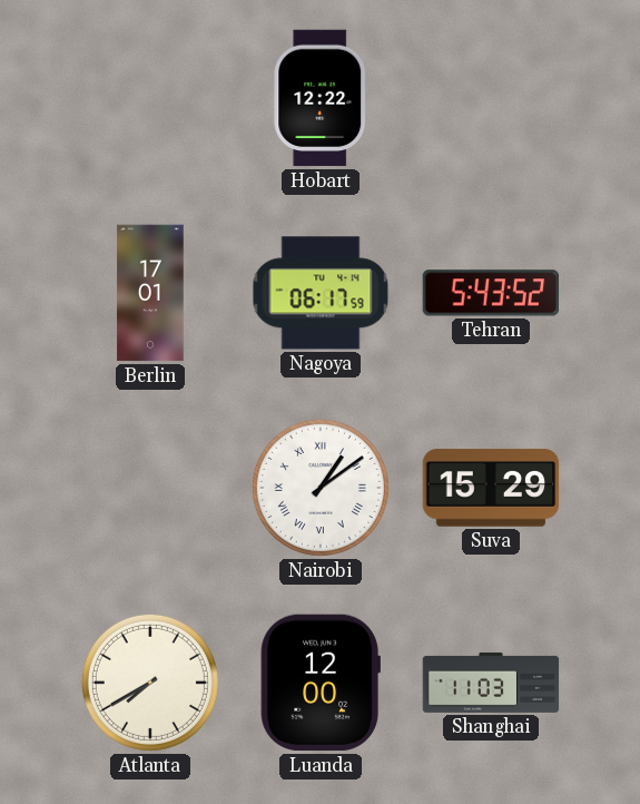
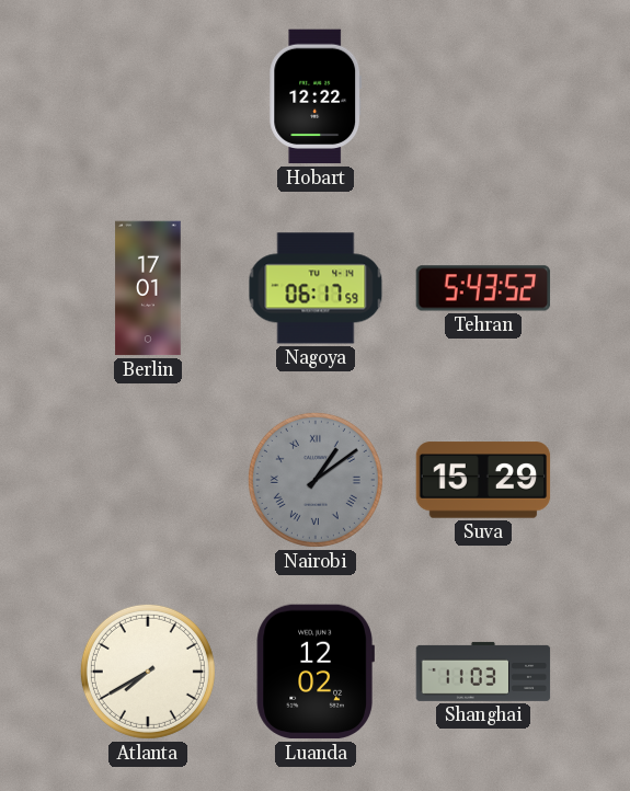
Nairobi dial: white -> grey (316, 480)
Luanda: 12:00 -> 12:02 (316, 672)
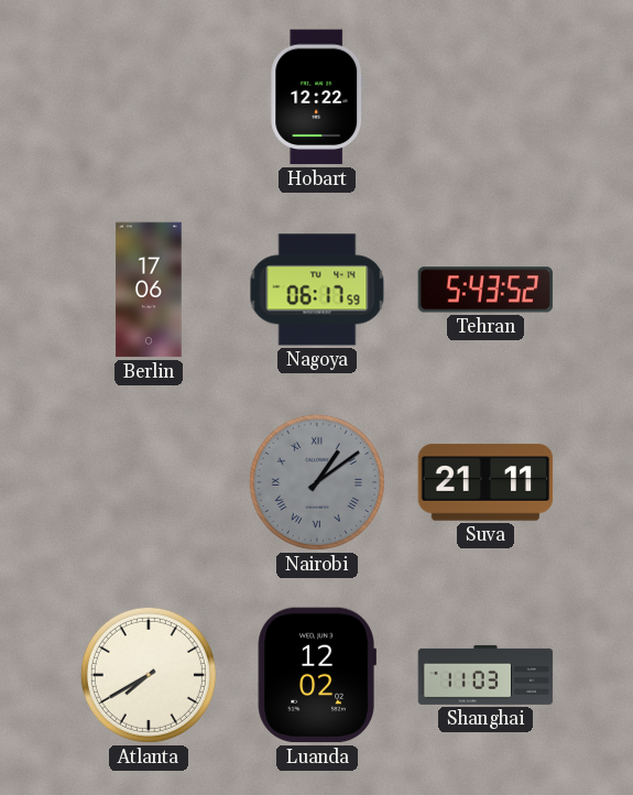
Berlin: 17:01 -> 17:06 (149, 290)
Suva: 15:29 -> 21:11 (485, 482)
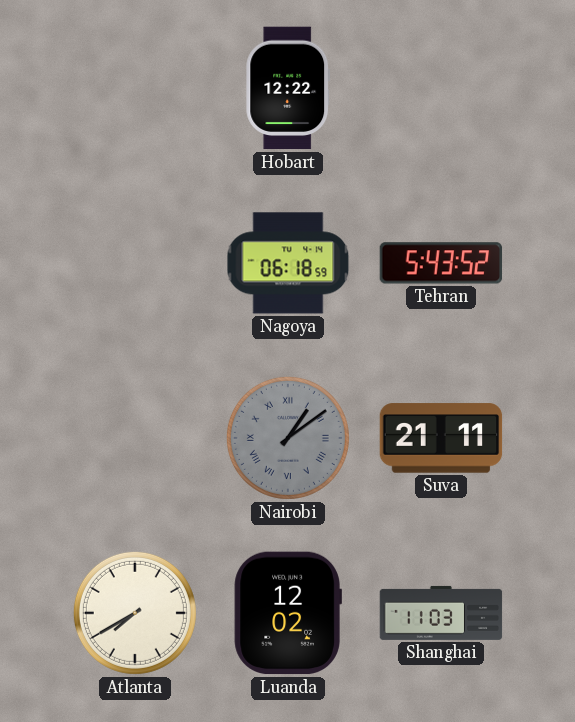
Berlin: 17:06 -> none (149, 290)
Nagoya: 06:17 -> 06:18 (288, 263)
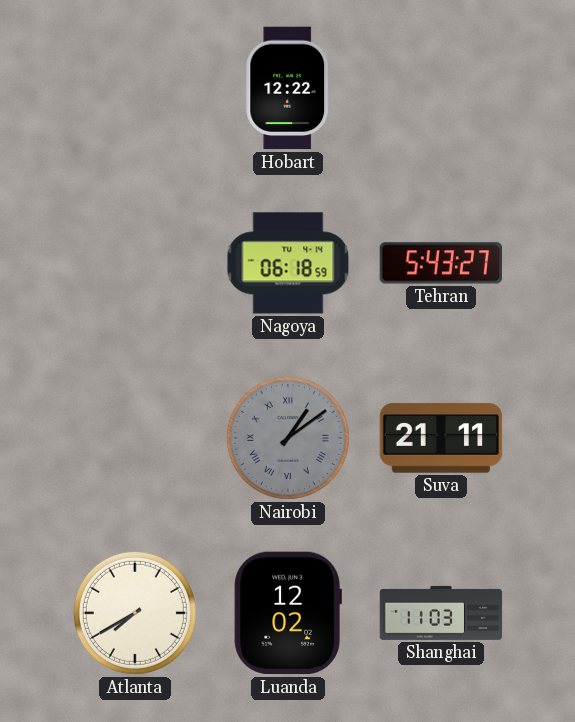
Tehran: 5:43:52 -> 5:43:27 (441, 263)
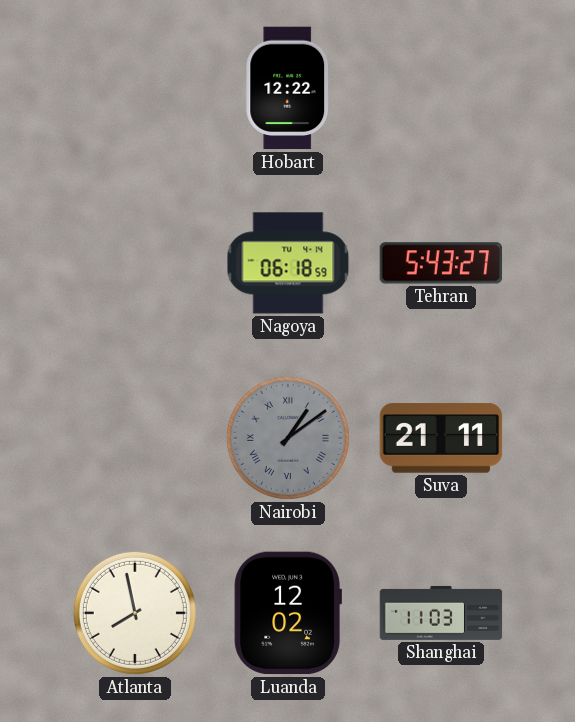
Atlanta: 7:40 -> 7:58 (135, 613)
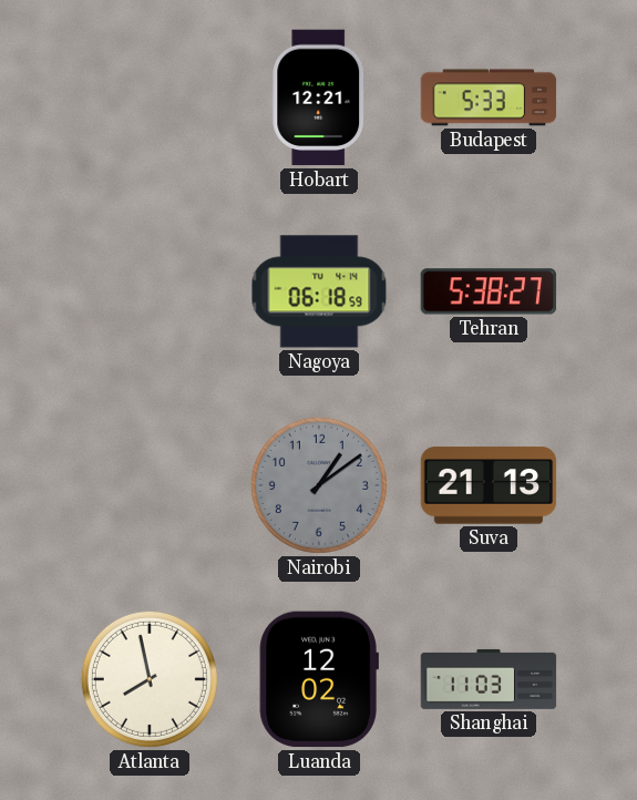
Hobart: 12:22 -> 12:21 (319, 98)
Budapest: none -> 5:33 (489, 98)
Tehran: 5:43 -> 5:38 (489, 291)
Nairobi numerals: Roman -> Arabic (319, 485)
Suva: 21:11 -> 21:13 (489, 485)
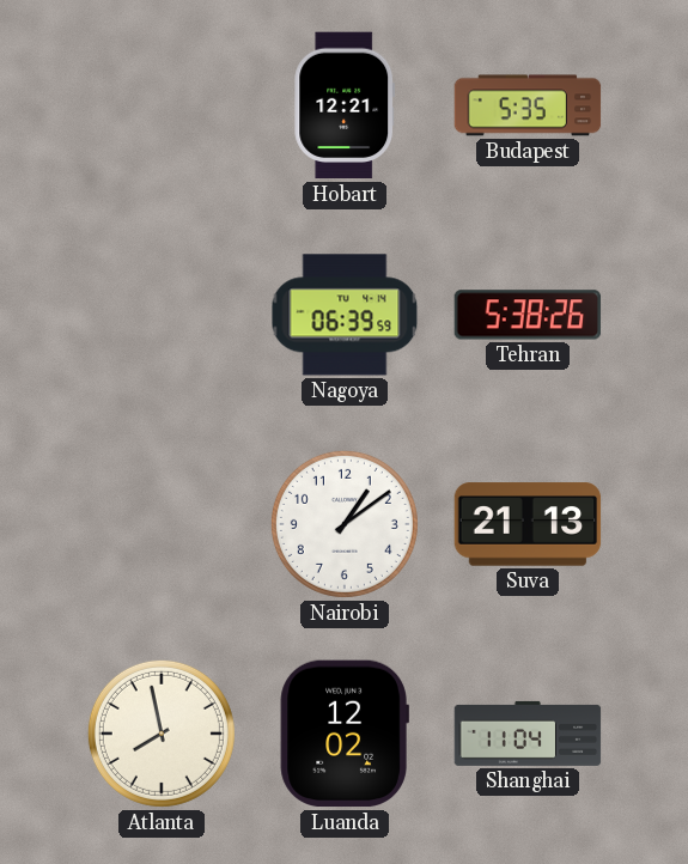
Budapest: 5:33 -> 5:35 (528, 105)
Nagoya: 06:18 -> 06:39 (345, 315)
Tehran: 5:38:27 -> 5:38:26 (528, 315)
Nairobi dial: grey -> white (345, 524)
Shanghai: 11:03 -> 11:04 (528, 734)
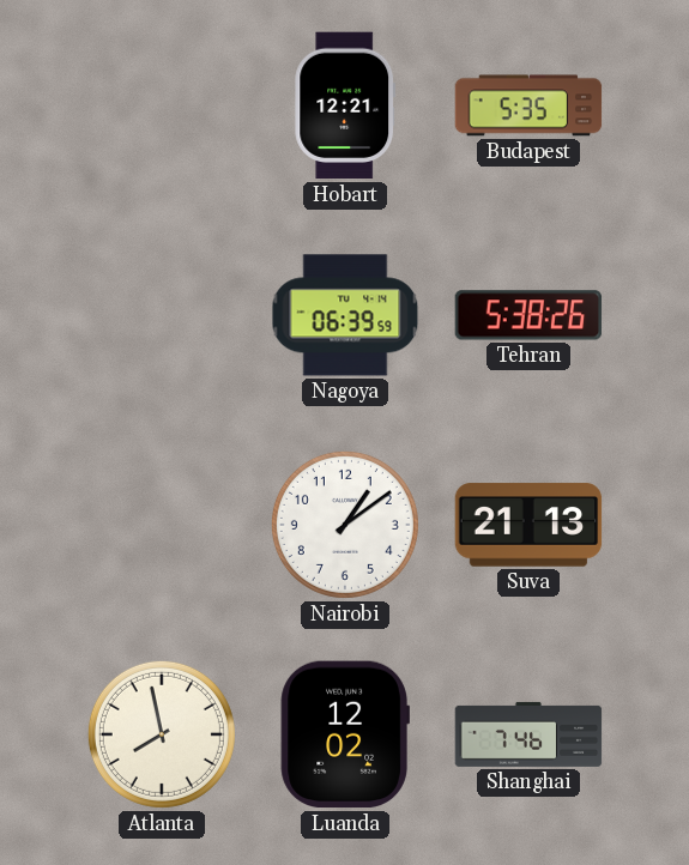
Shanghai: 11:04 -> 7:46 (528, 734)
